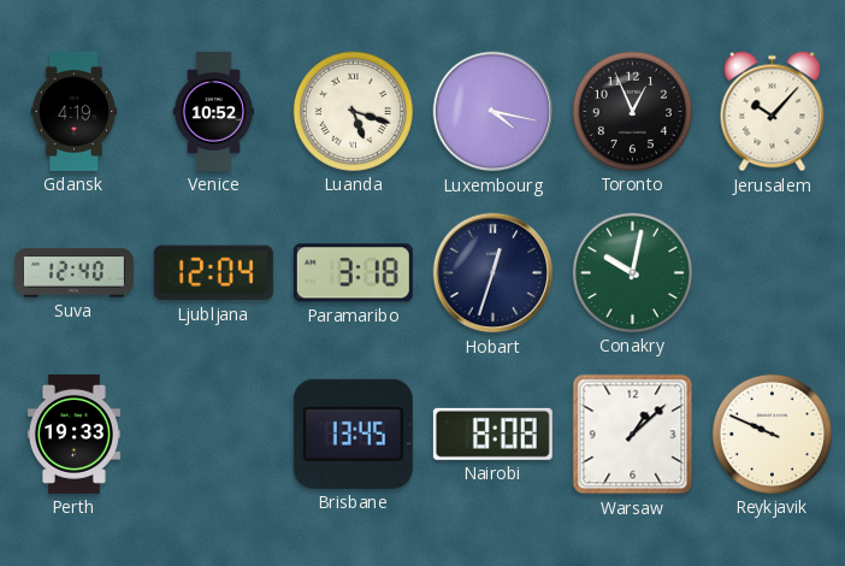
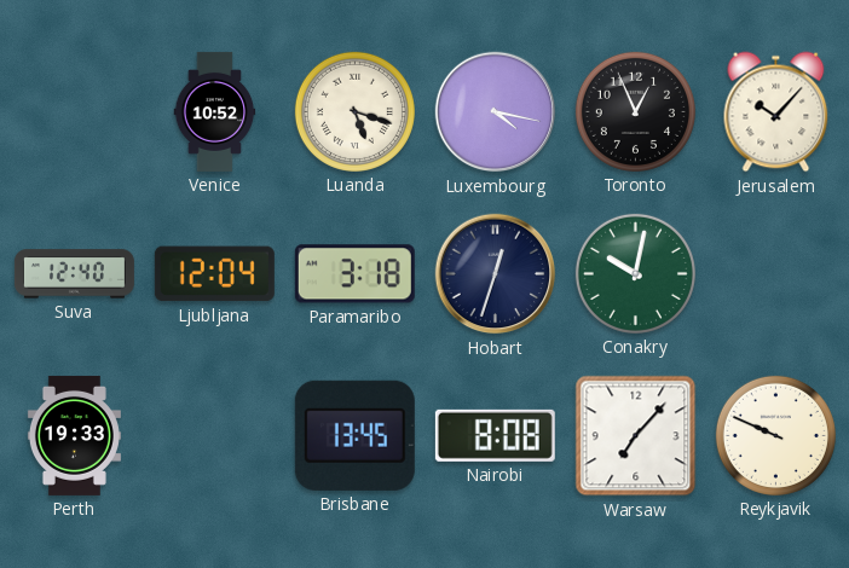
Gdansk: 4:19 -> none (75, 111)
Warsaw: 1:08 -> 7:07 (636, 436)
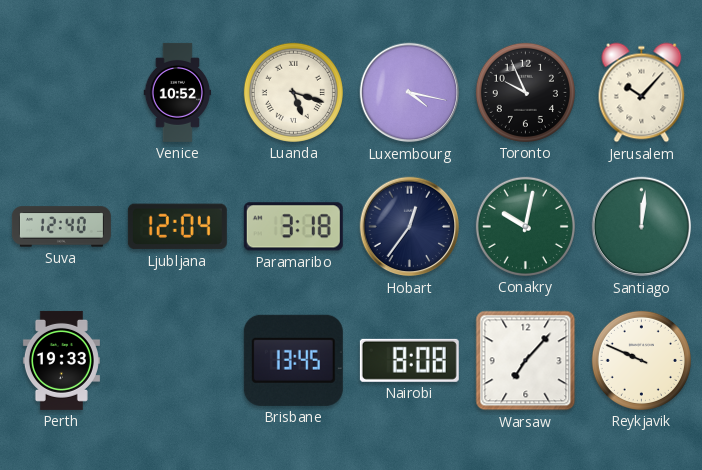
Toronto: 12:56 -> 9:56 (525, 92)
Hobart: 12:33 -> 12:36 (410, 227)
Santiago: none -> 12:01 (642, 227)
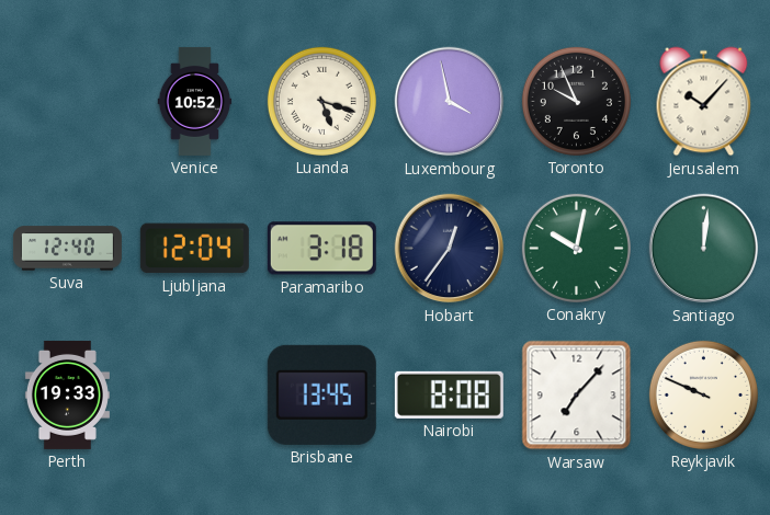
Luxembourg: 4:17 -> 3:58 (450, 102)
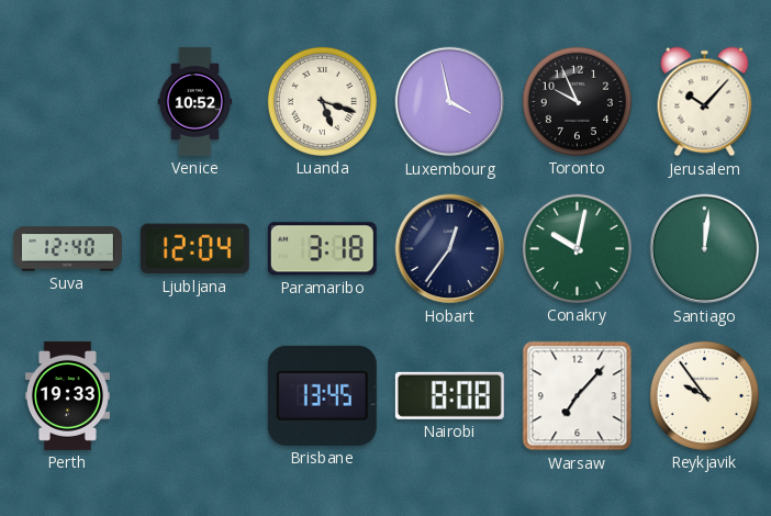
Reykjavik: 9:49 -> 9:54 (704, 395)
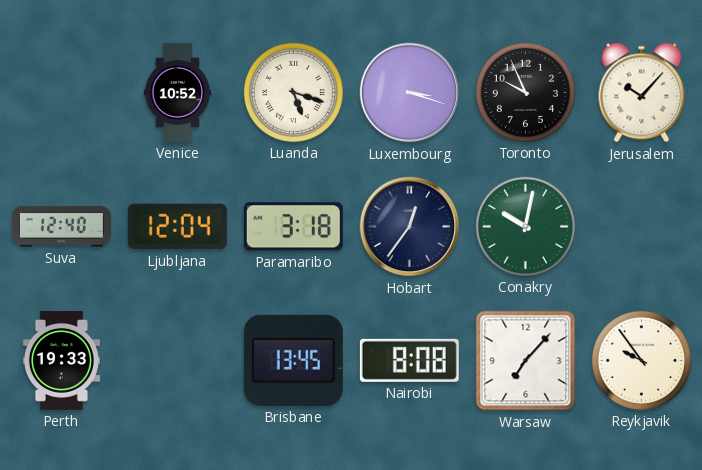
Luxembourg: 3:58 -> 3:18 (410, 93)
Santiago: 12:01 -> none (705, 249)
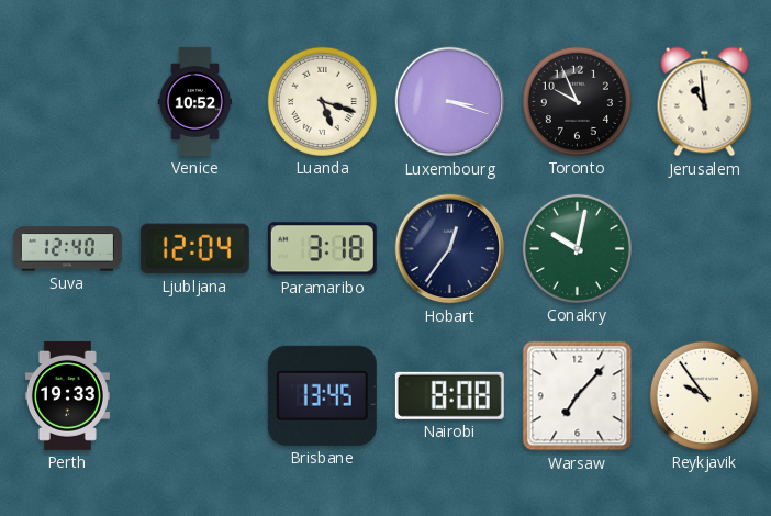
Jerusalem: 10:07 -> 10:59 (705, 102)
